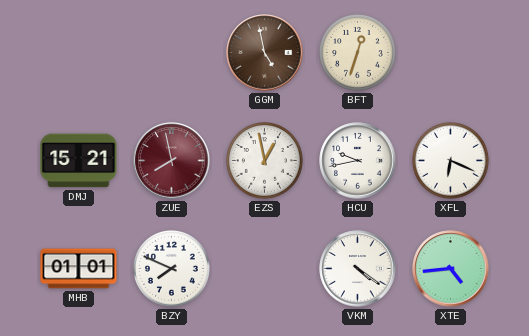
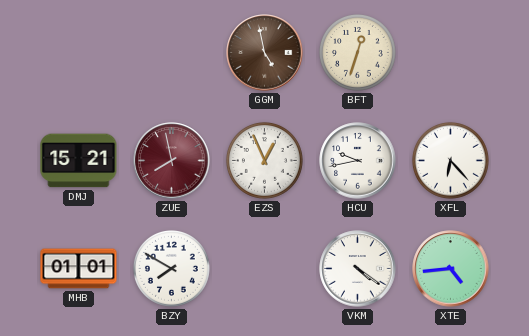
EZS: 12:58 -> 12:56 (264, 160)
XFL: 6:19 -> 6:23 (450, 160)
BZY: 7:49 -> 7:50 (171, 268)
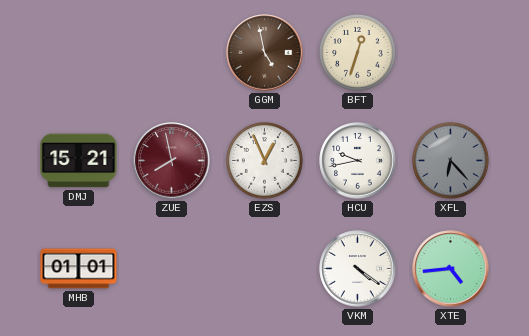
XFL dial: white -> grey (450, 160)
BZY: 7:50 -> none (171, 268)
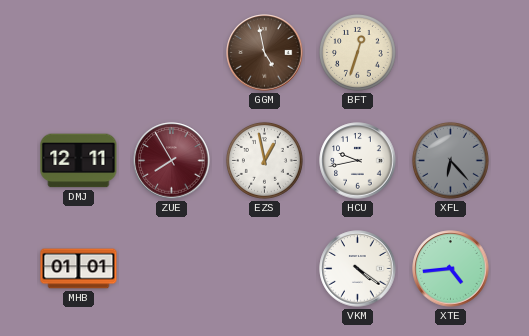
DMJ: 15:21 -> 12:11 (79, 161)
ZUE: 7:58 -> 7:55 (172, 161)
EZS: 12:56 -> 12:58 (264, 160)
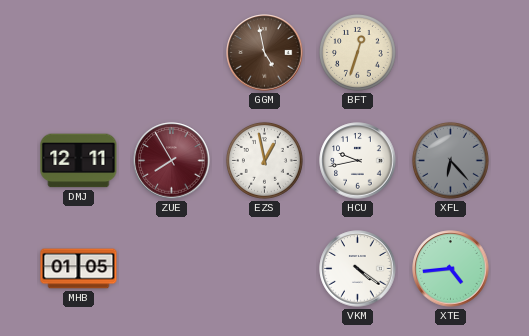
MHB: 01:01 -> 01:05 (79, 269)
